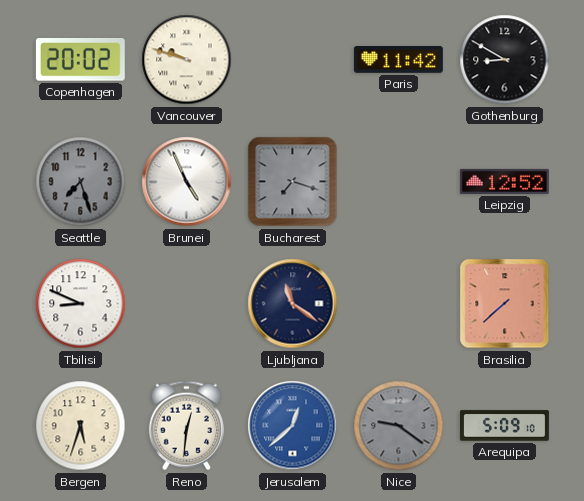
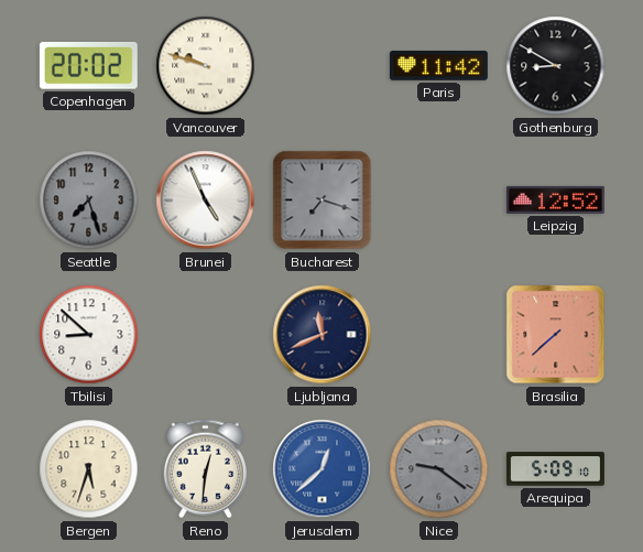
Tbilisi: 8:49 -> 8:52 (89, 335)
Ljubljana: 11:21 -> 11:41 (323, 335)
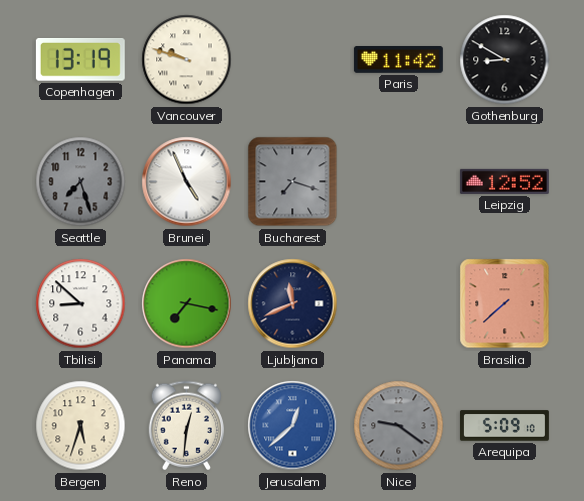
Copenhagen: 20:02 -> 13:19 (80, 60)
Panama: none -> 7:17 (187, 304)
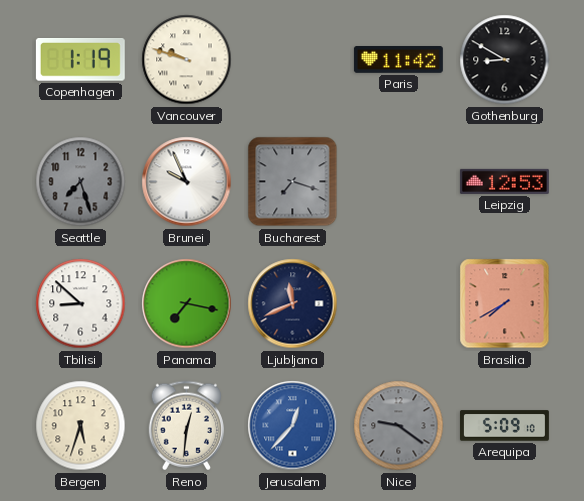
Copenhagen: 13:19 -> 1:19 (80, 60)
Brunei: 4:56 -> 9:56 (187, 182)
Leipzig: 12:52 -> 12:53 (504, 181)
Brasilia: 7:38 -> 7:40 (505, 304)
Jerusalem: 12:38 -> 12:37 (293, 426)
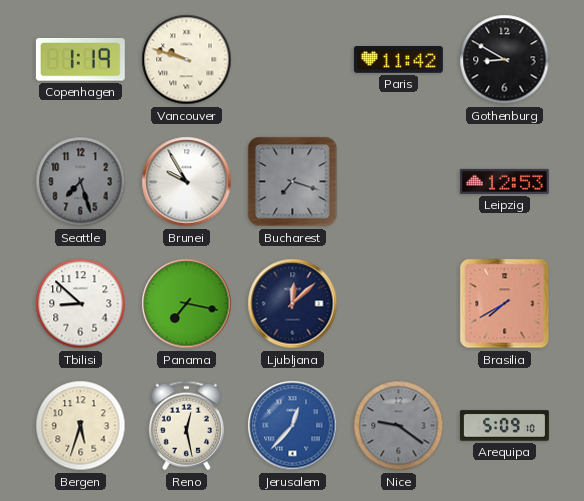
Brunei: 9:56 -> 9:55 (187, 182)
Ljubljana: 11:41 -> 12:08 (293, 304)
Reno: 12:31 -> 12:28 (186, 426)
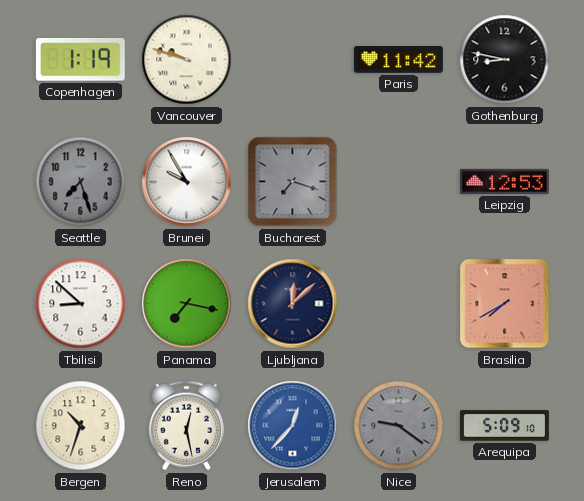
Gothenburg: 8:50 -> 8:47 (505, 60)
Bergen: 5:33 -> 10:33 (81, 426)
